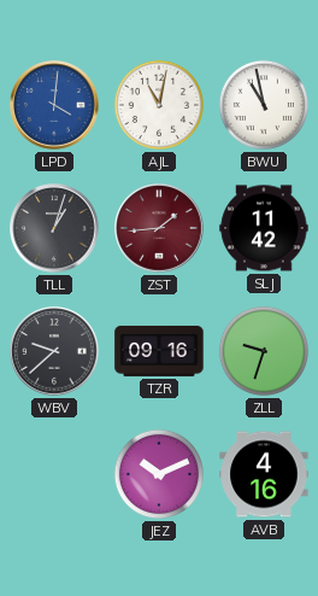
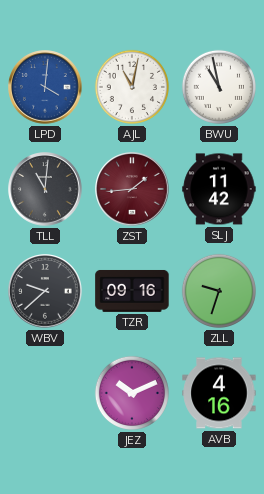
TLL: 1:03 -> 11:01 (45, 189)
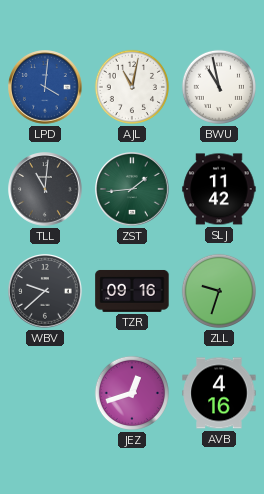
ZST dial: burgundy -> green (132, 189)
JEZ: 10:11 -> 12:42 (132, 393)
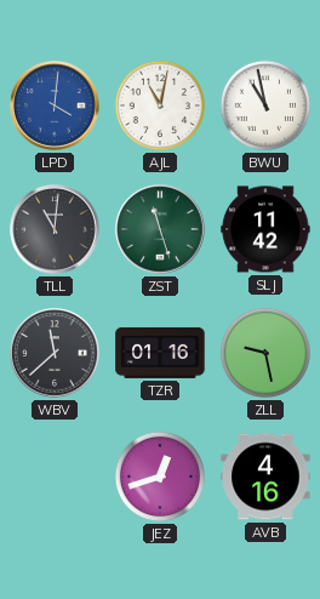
ZST: 1:44 -> 11:27 (160, 229)
WBV: 9:38 -> 11:38 (55, 353)
TZR: 09:16 -> 01:16 (160, 353)
ZLL: 9:33 -> 9:28 (265, 353)
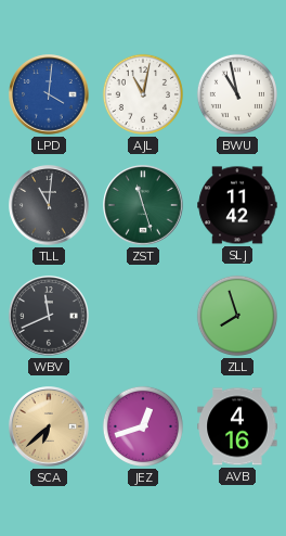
WBV: 11:38 -> 11:41 (49, 316)
TZR: 01:16 -> none (160, 353)
ZLL: 9:28 -> 7:57 (237, 316)
SCA: none -> 6:38 (49, 426)
